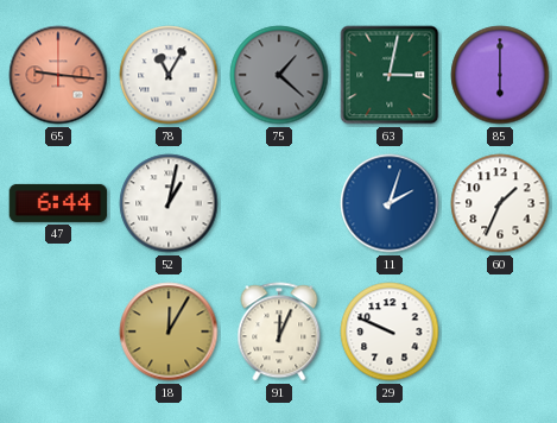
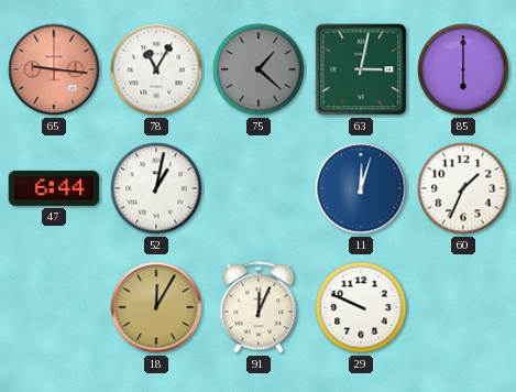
11: 2:03 -> 12:03 (361, 188)
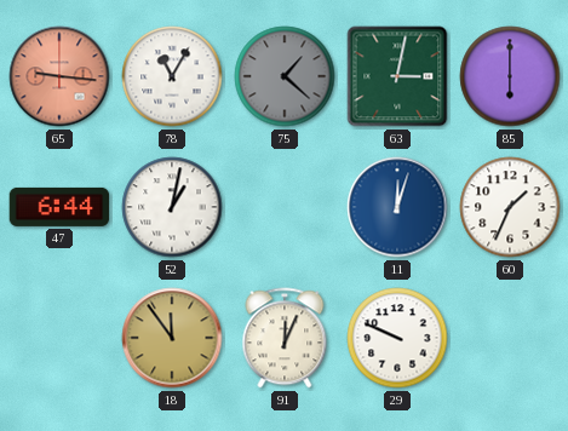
18: 12:05 -> 11:54 (172, 338)
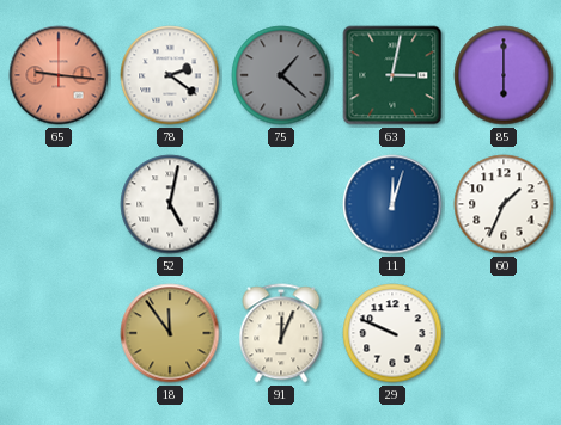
78: 11:05 -> 2:21 (170, 75)
47: 6:44 -> none (59, 207)
52: 1:02 -> 5:02 (170, 204)
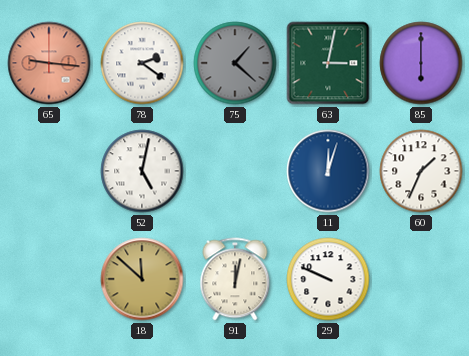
18: 11:54 -> 11:52 (142, 279)
91: 12:04 -> 12:02 (235, 279)
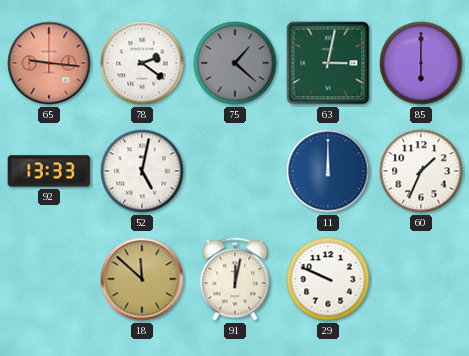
92: none -> 13:33 (49, 171)
11: 12:03 -> 12:00 (328, 171)
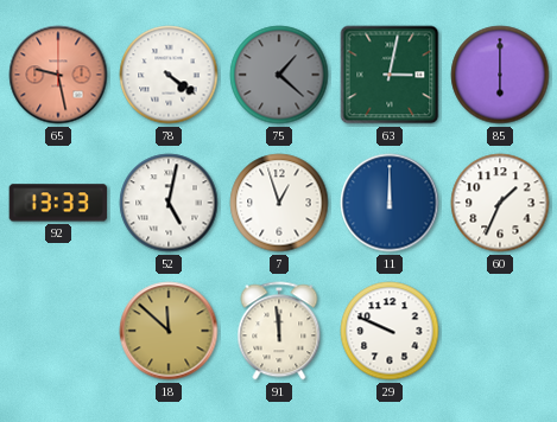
65: 9:16 -> 9:28 (58, 75)
78: 2:21 -> 4:21 (169, 75)
7: none -> 12:57 (279, 203)
91: 12:02 -> 11:59 (279, 331)
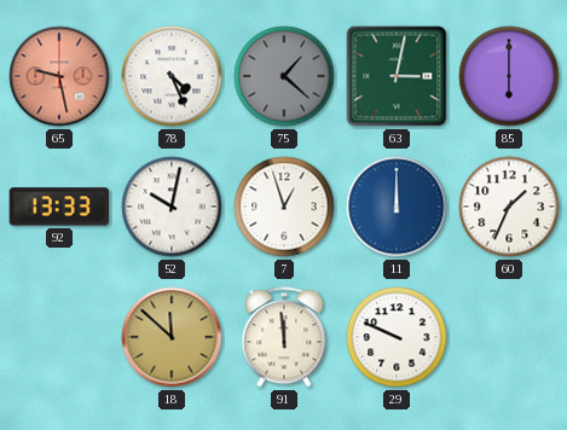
78: 4:21 -> 4:26 (172, 76)
52: 5:02 -> 10:02 (172, 207)
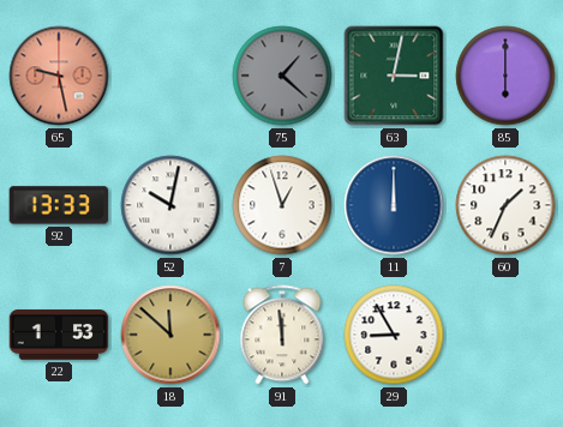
78: 4:26 -> none (172, 76)
22: none -> 1:53 (59, 335)
29: 9:49 -> 8:55 (394, 335)
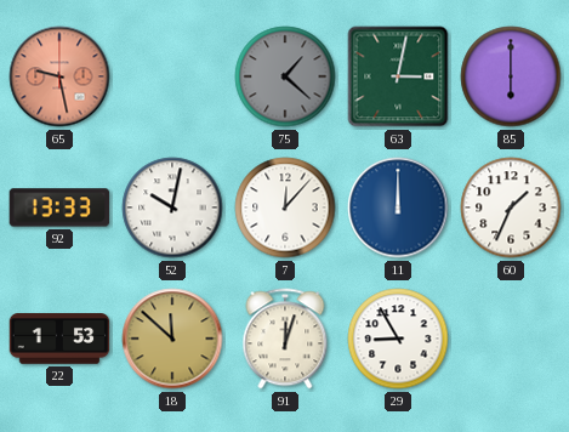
7: 12:57 -> 12:07 (285, 208)
91: 11:59 -> 12:03 (285, 339)
